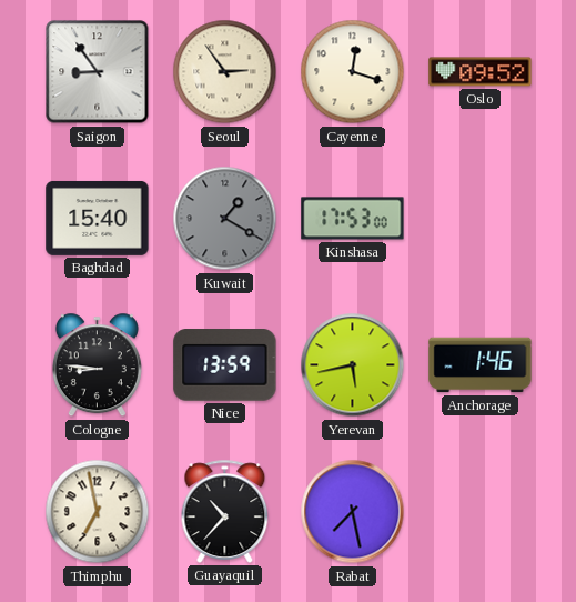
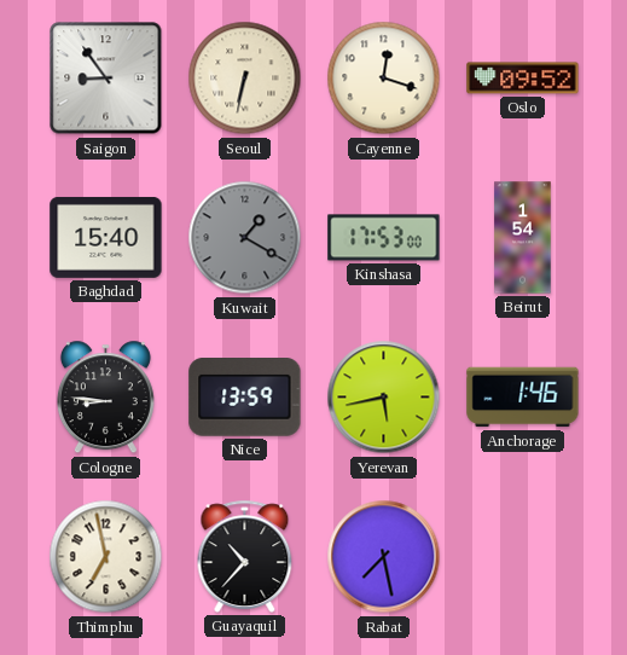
Seoul: 2:54 -> 6:32 (245, 79)
Beirut: none -> 1:54 (523, 238)
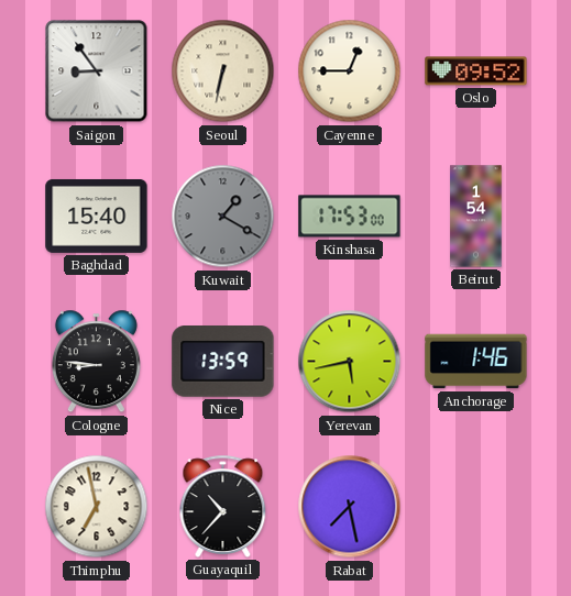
Cayenne: 12:18 -> 12:45 (350, 71)
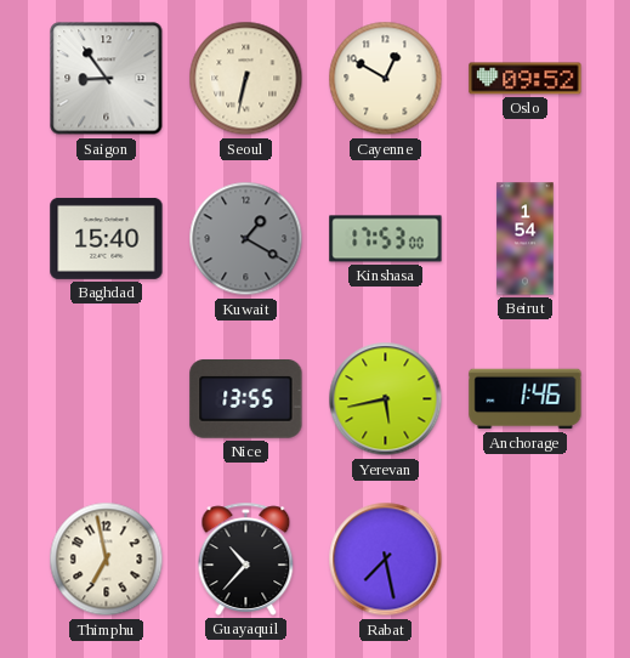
Cayenne: 12:45 -> 12:50 (386, 79)
Cologne: 8:46 -> none (96, 362)
Nice: 13:59 -> 13:55 (246, 399)
